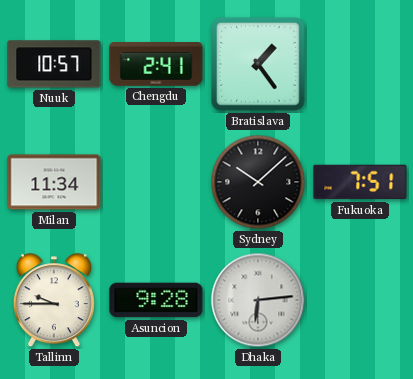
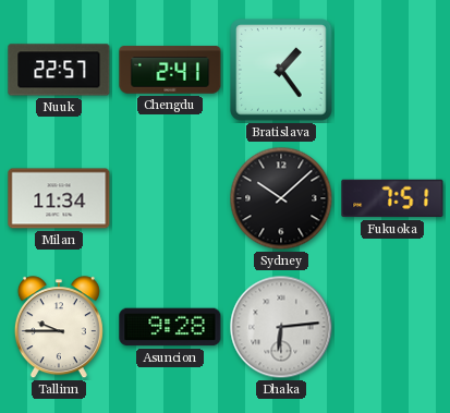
Nuuk: 10:57 -> 22:57 (59, 70)
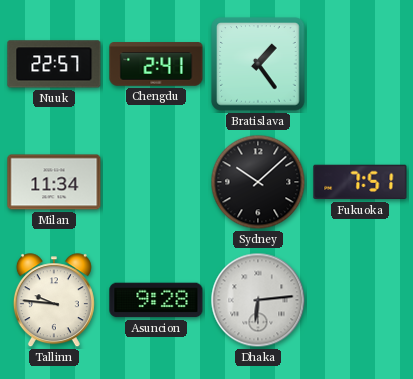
Tallinn: 9:45 -> 9:46 (54, 301)
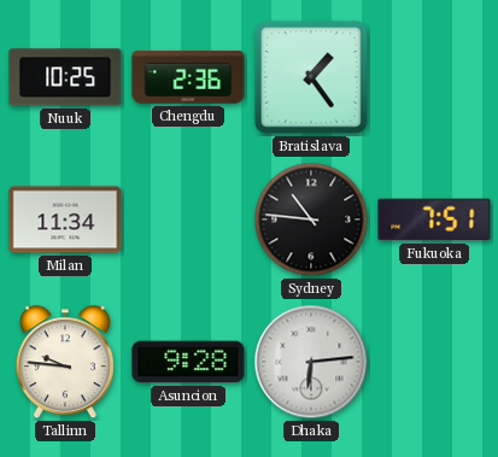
Nuuk: 22:57 -> 10:25 (65, 77)
Chengdu: 2:41 -> 2:36 (188, 77)
Sydney: 10:08 -> 10:46 (311, 219)
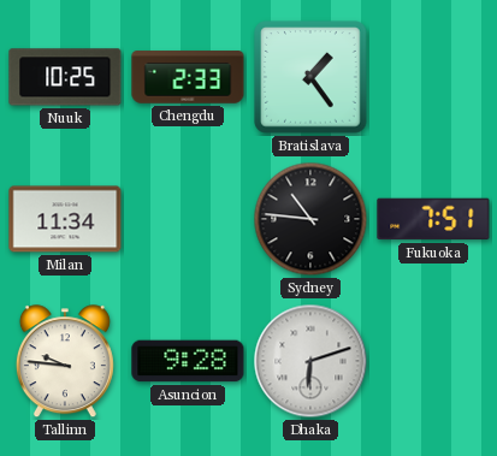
Chengdu: 2:36 -> 2:33 (188, 77)
Dhaka: 6:14 -> 6:12 (310, 361)
